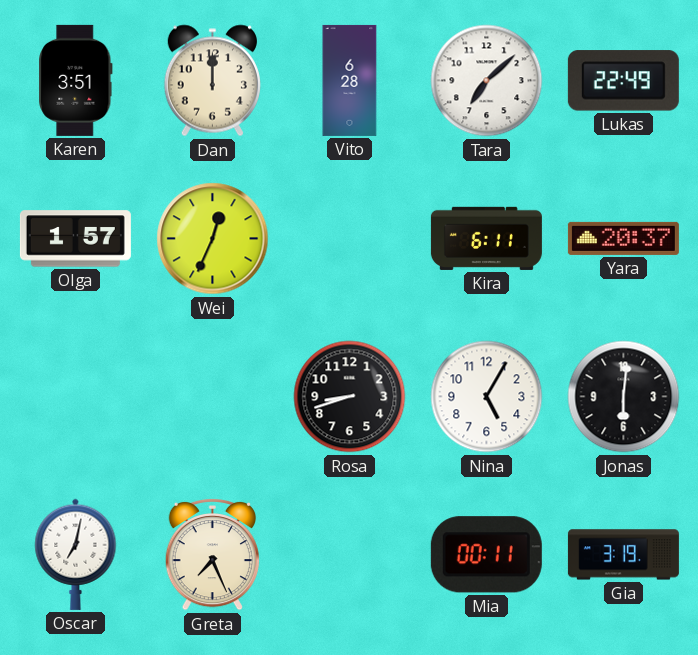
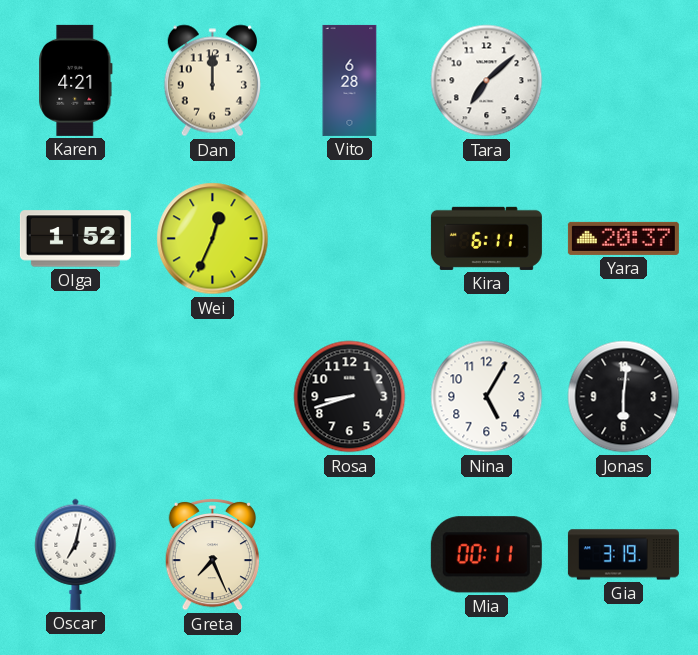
Karen: 3:51 -> 4:21 (76, 80)
Lukas: 22:49 -> none (623, 81)
Olga: 1:57 -> 1:52 (75, 239)
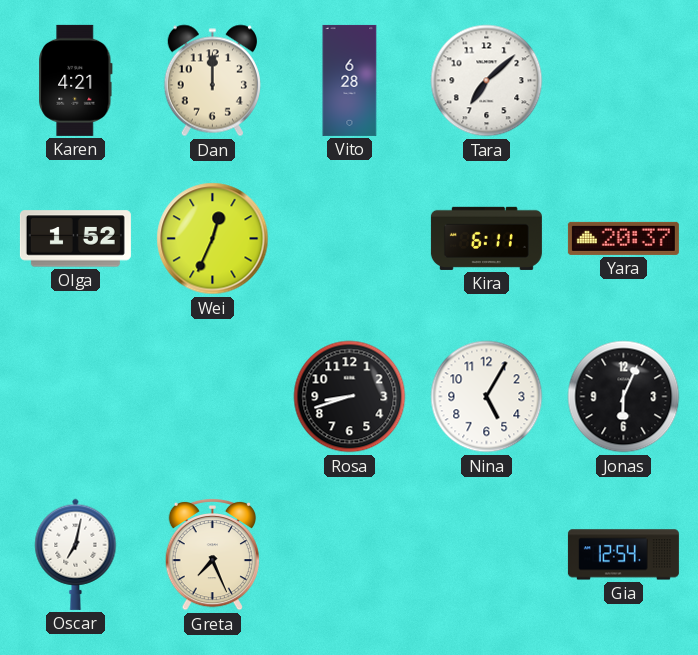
Jonas: 6:01 -> 6:04 (624, 397)
Mia: 00:11 -> none (486, 555)
Gia: 3:19 -> 12:54 (623, 555)
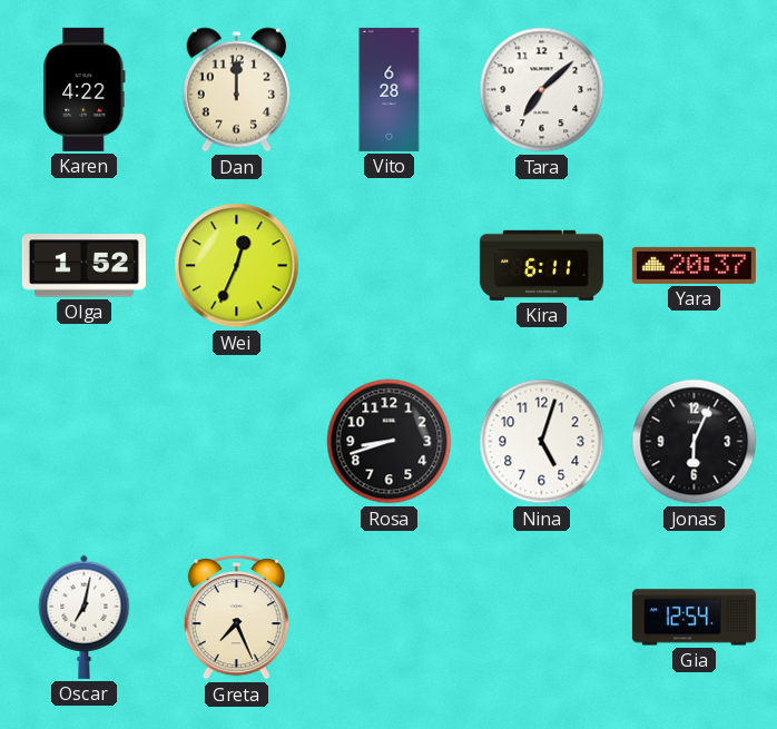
Karen: 4:21 -> 4:22 (85, 89)
Nina: 5:05 -> 5:03 (542, 442)
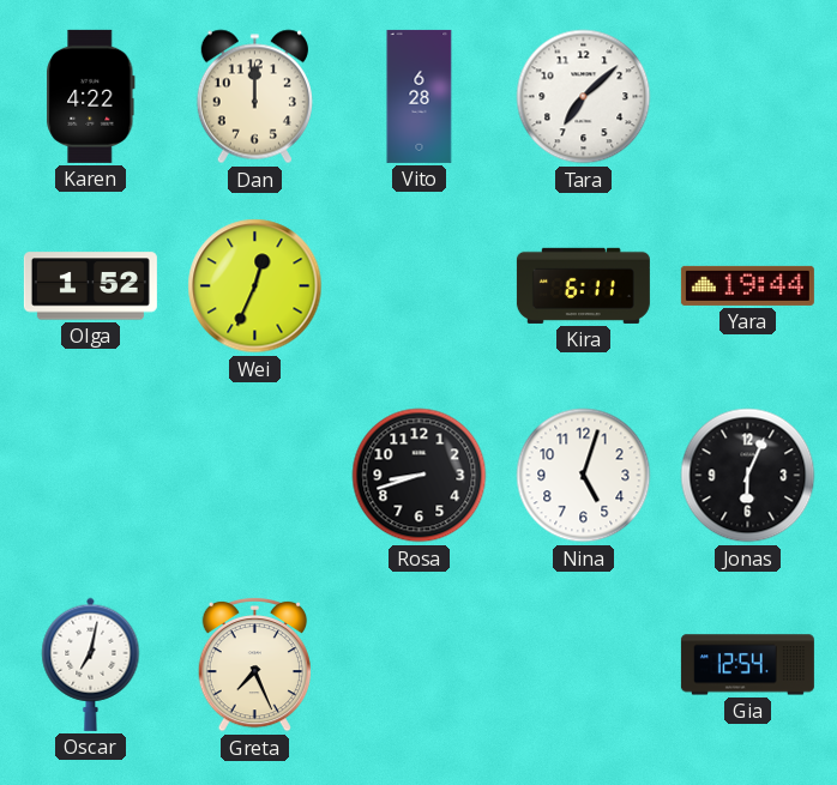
Yara: 20:37 -> 19:44 (747, 285)
